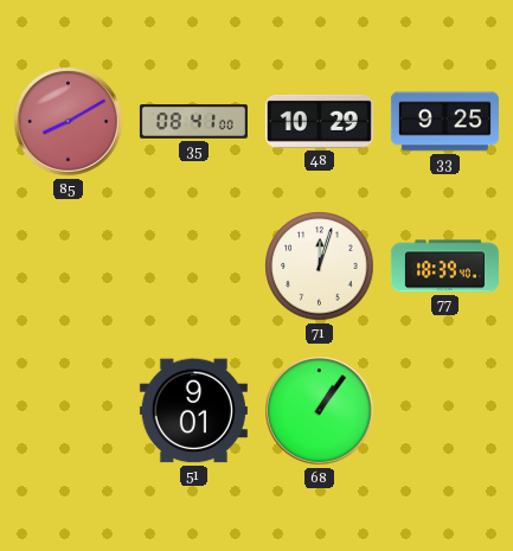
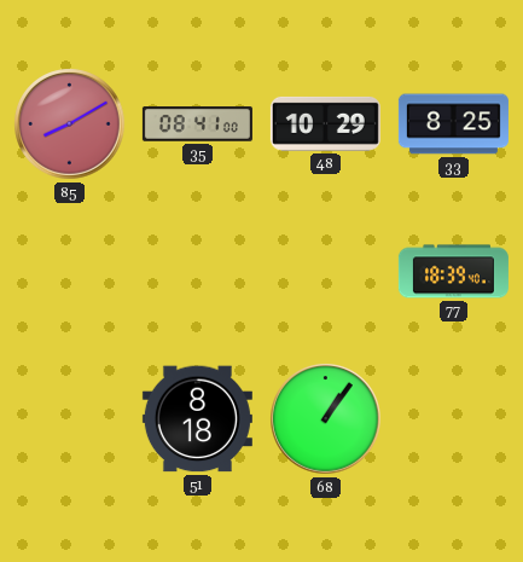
33: 9:25 -> 8:25 (453, 124)
71: 12:03 -> none (320, 267)
51: 9:01 -> 8:18 (197, 419)
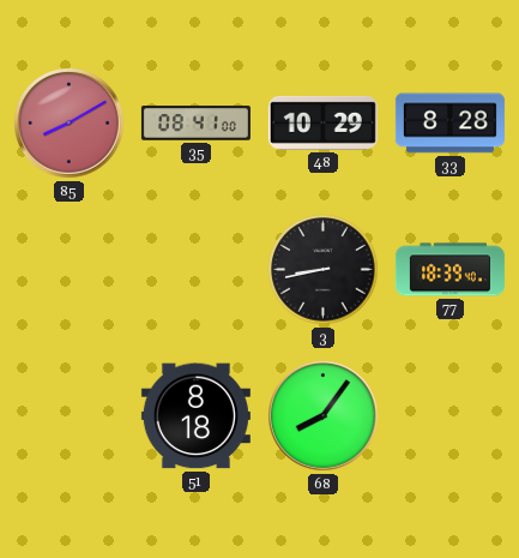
33: 8:25 -> 8:28 (449, 124)
3: none -> 8:43 (324, 270)
68: 1:06 -> 8:06 (324, 416)
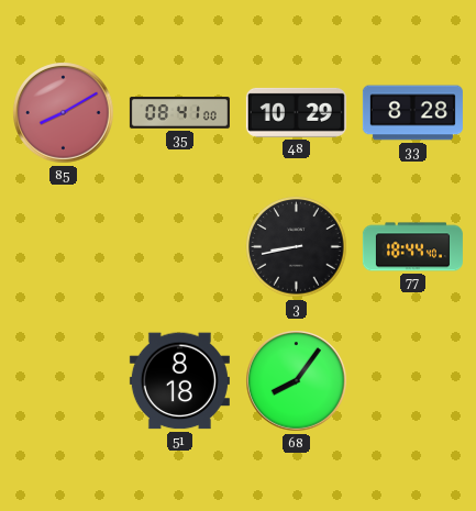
77: 18:39 -> 18:44 (412, 247)
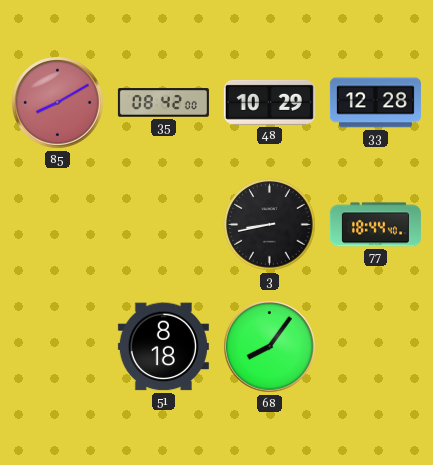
35: 08:41 -> 08:42 (163, 103)
33: 8:28 -> 12:28 (375, 103)
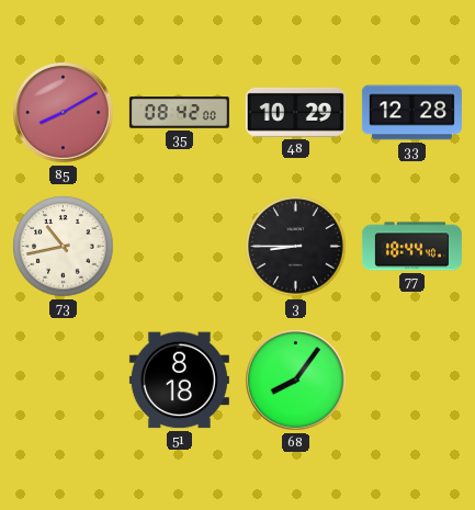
73: none -> 10:43 (64, 247)
3: 8:43 -> 8:45 (296, 247)
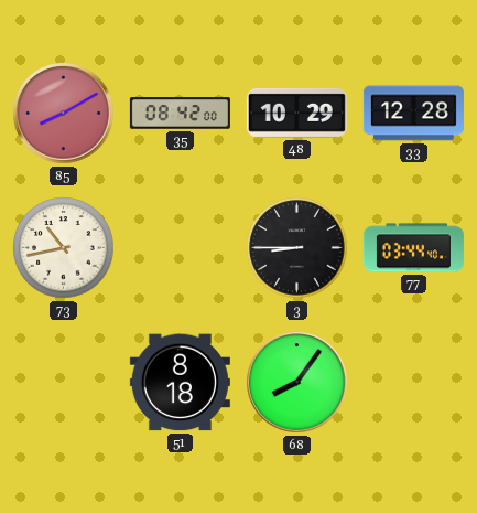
77: 18:44 -> 03:44 (413, 248)
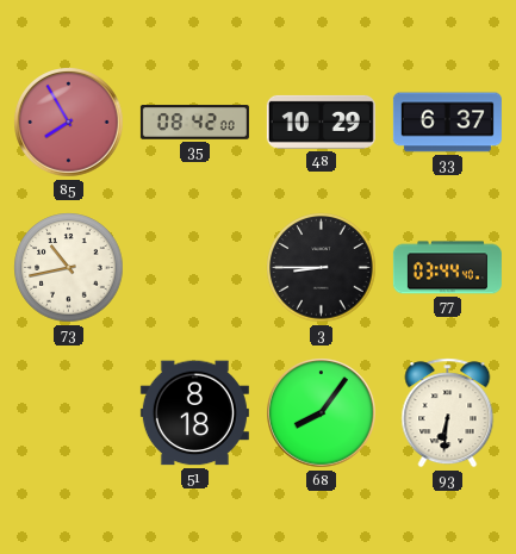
85: 8:10 -> 7:55 (69, 123)
33: 12:28 -> 6:37 (447, 123)
93: none -> 6:31 (448, 413)
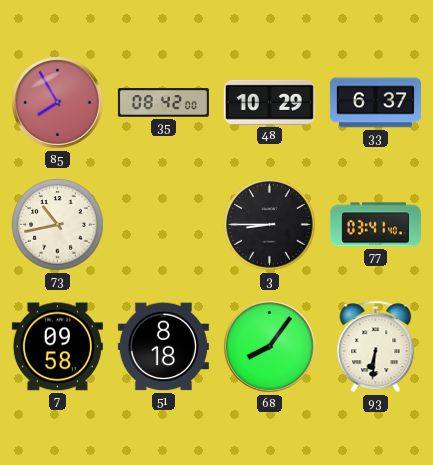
77: 03:44 -> 03:41 (375, 225)
7: none -> 09:58 (57, 347)
